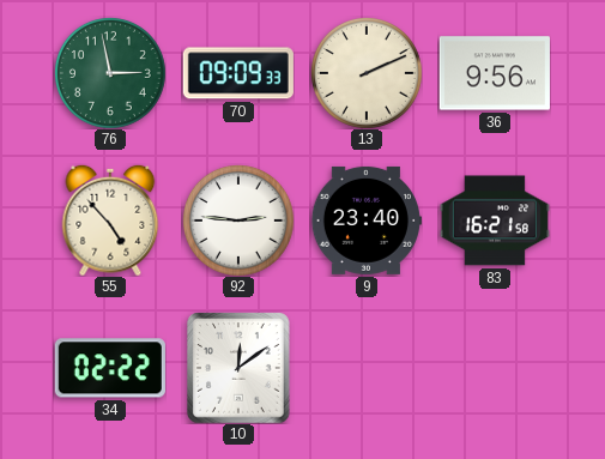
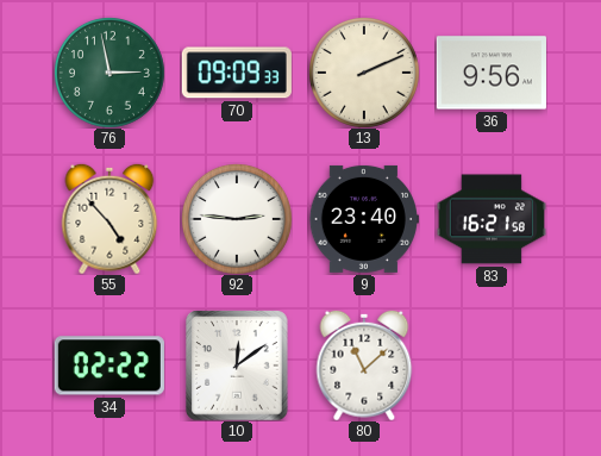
80: none -> 11:08 (364, 366)
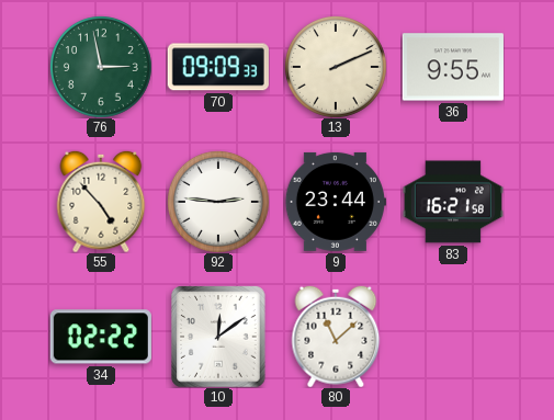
36: 9:56 -> 9:55 (453, 67)
9: 23:40 -> 23:44 (336, 202)
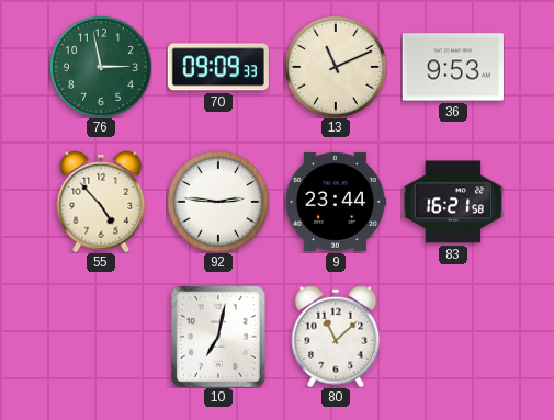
13: 2:11 -> 11:11 (336, 67)
36: 9:55 -> 9:53 (453, 67)
34: 02:22 -> none (101, 337)
10: 12:09 -> 7:02 (218, 337)
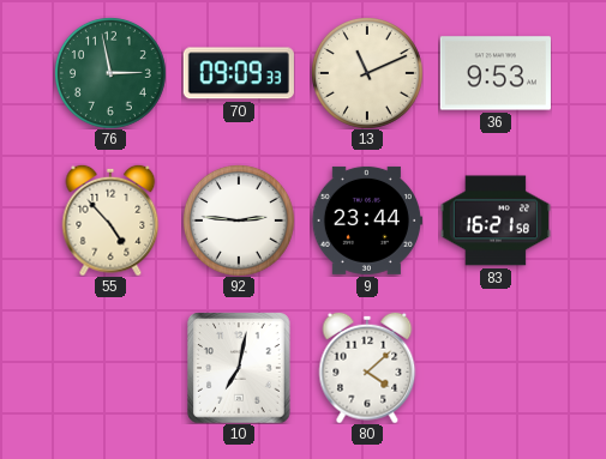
80: 11:08 -> 4:08 (367, 368)
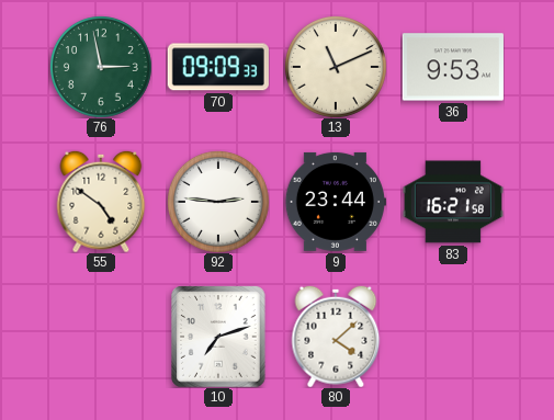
55: 4:53 -> 4:51 (101, 202)
10: 7:02 -> 7:12 (218, 337)
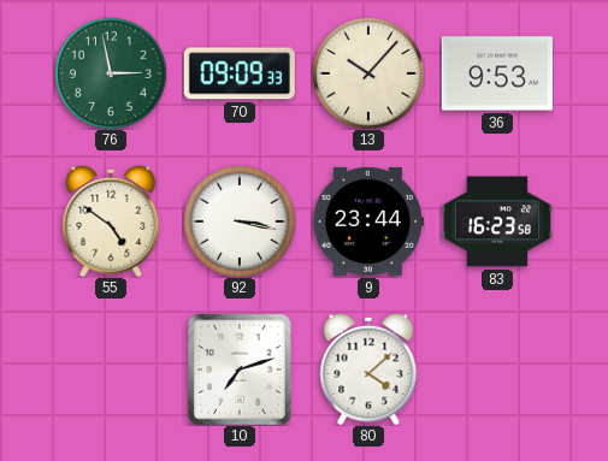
13: 11:11 -> 10:07 (368, 73)
92: 2:46 -> 3:17 (240, 221)
83: 16:21 -> 16:23 (497, 221)
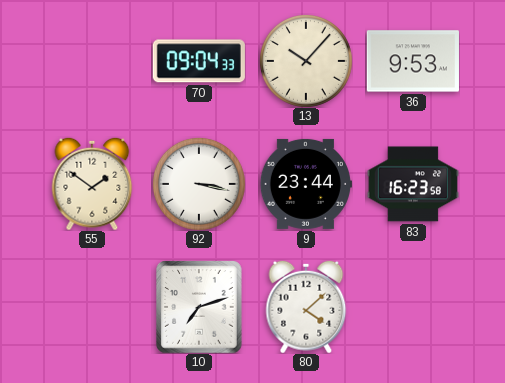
76: 2:58 -> none (111, 73)
70: 09:09 -> 09:04 (199, 61)
55: 4:51 -> 1:51 (92, 184)
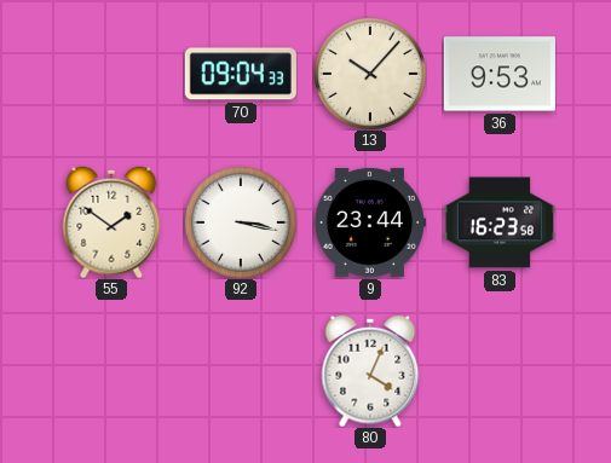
10: 7:12 -> none (199, 307)
80: 4:08 -> 4:04 (370, 371)
